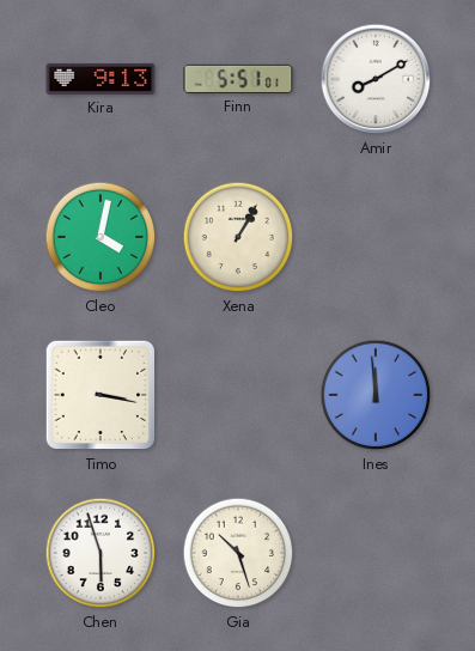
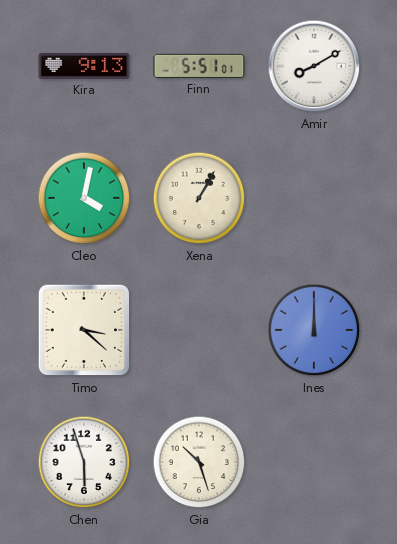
Timo: 3:17 -> 3:22 (84, 330)
Ines: 11:59 -> 12:00 (314, 330)
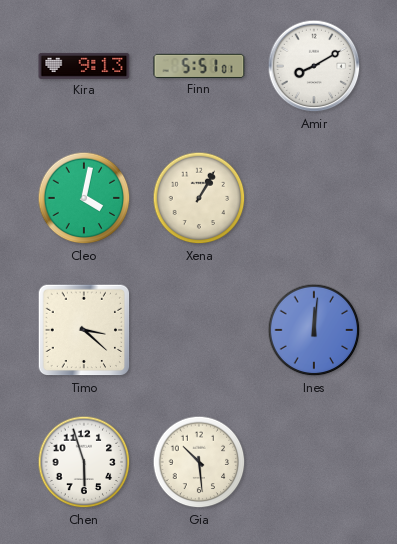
Ines: 12:00 -> 12:01 (314, 330)
Gia: 10:27 -> 10:29 (199, 462)
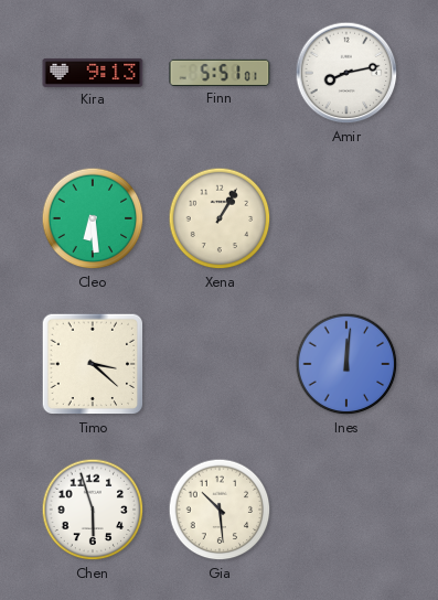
Amir: 8:10 -> 8:13 (346, 73)
Cleo: 4:02 -> 6:29 (93, 218)
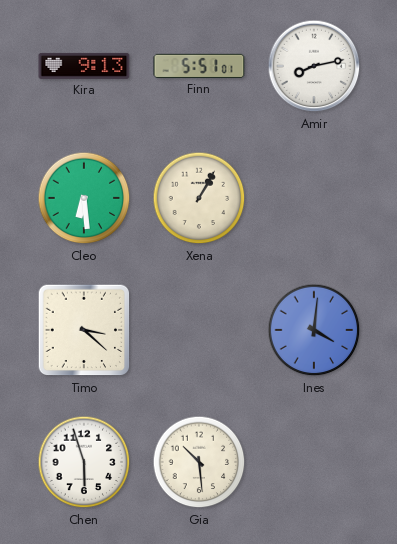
Ines: 12:01 -> 4:01 (314, 330)
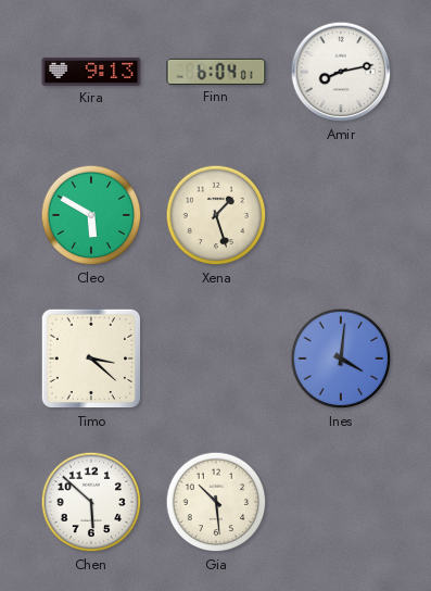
Finn: 5:51 -> 6:04 (216, 72)
Cleo: 6:29 -> 5:50 (91, 215)
Xena: 1:05 -> 1:27 (216, 215)
Chen: 5:57 -> 5:52 (91, 502)
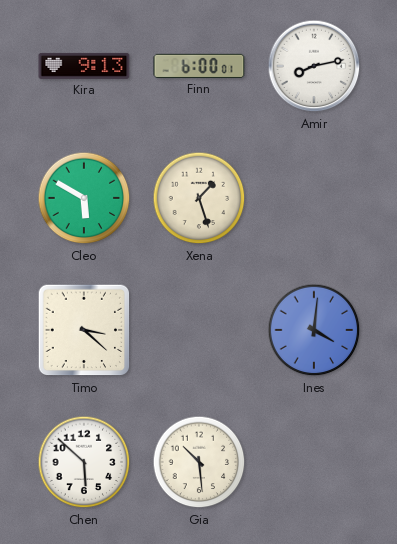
Finn: 6:04 -> 6:00 (199, 66)
